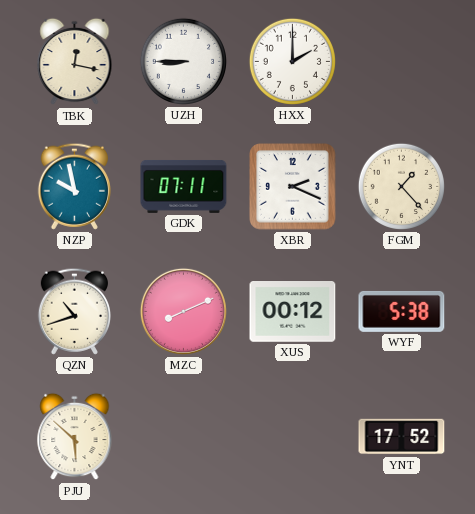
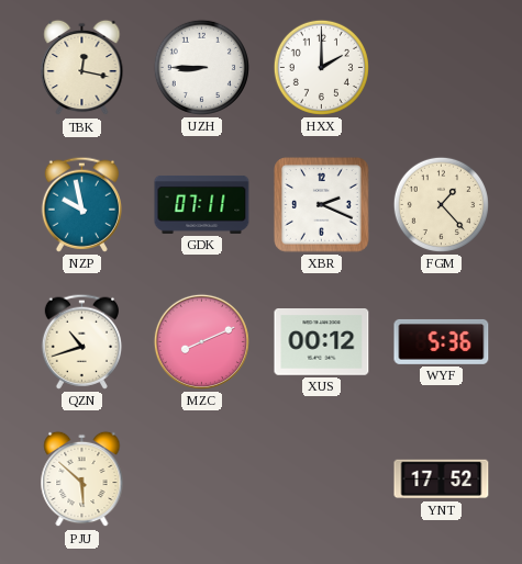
WYF: 5:38 -> 5:36 (442, 341)
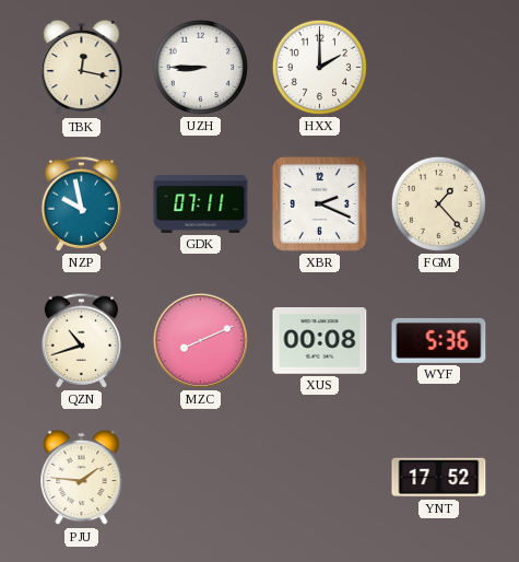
XUS: 00:12 -> 00:08 (320, 341)
PJU: 5:52 -> 1:46 (82, 478)
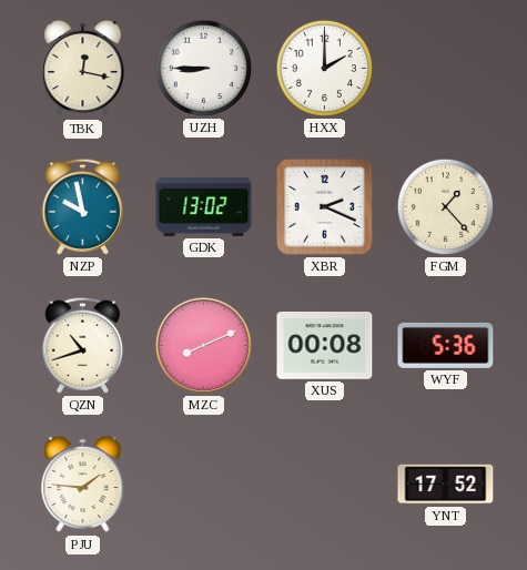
GDK: 07:11 -> 13:02 (204, 206)
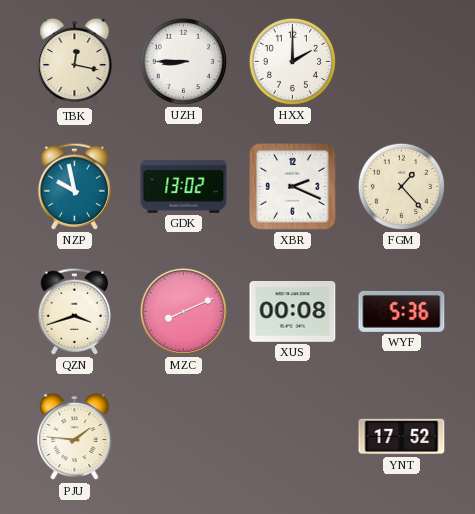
QZN: 10:42 -> 3:42 (74, 311)
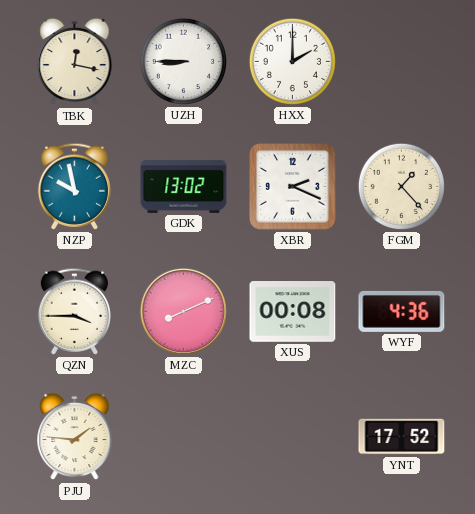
QZN: 3:42 -> 3:45 (74, 311)
WYF: 5:36 -> 4:36 (402, 311)
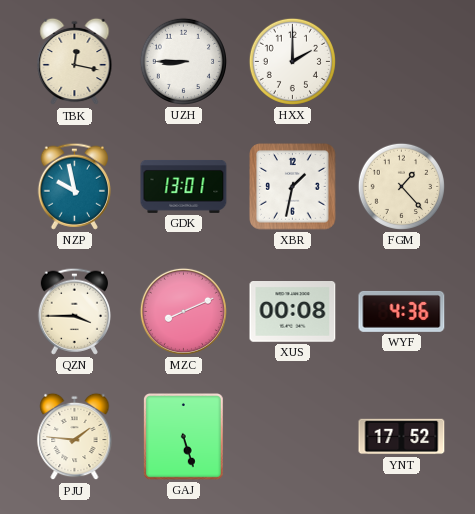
GDK: 13:02 -> 13:01 (184, 186)
XBR: 2:19 -> 1:32 (293, 187)
GAJ: none -> 5:27 (184, 437)
